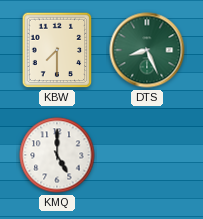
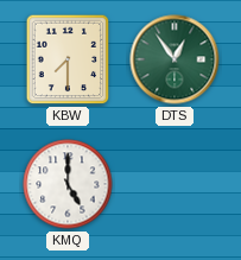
DTS: 8:26 -> 12:54 (175, 59)
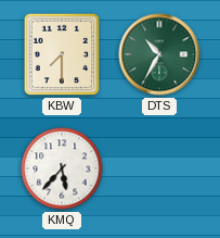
DTS: 12:54 -> 10:35 (159, 54)
KMQ: 5:00 -> 5:37 (62, 168)
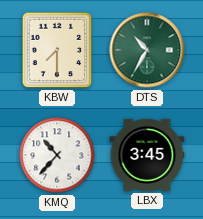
KMQ: 5:37 -> 10:37 (57, 155)
LBX: none -> 3:45 (147, 155)
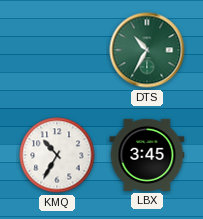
KBW: 7:30 -> none (57, 50)
KMQ: 10:37 -> 10:35 (57, 155)
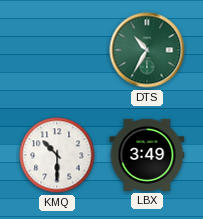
KMQ: 10:35 -> 10:30 (57, 155)
LBX: 3:45 -> 3:49 (147, 155)
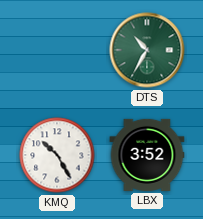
KMQ: 10:30 -> 10:25 (57, 155)
LBX: 3:49 -> 3:52 (147, 155)
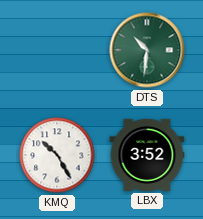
DTS: 10:35 -> 10:31 (147, 50)
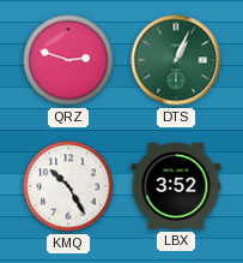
QRZ: none -> 2:48 (68, 60)
DTS: 10:31 -> 1:04 (176, 60)
